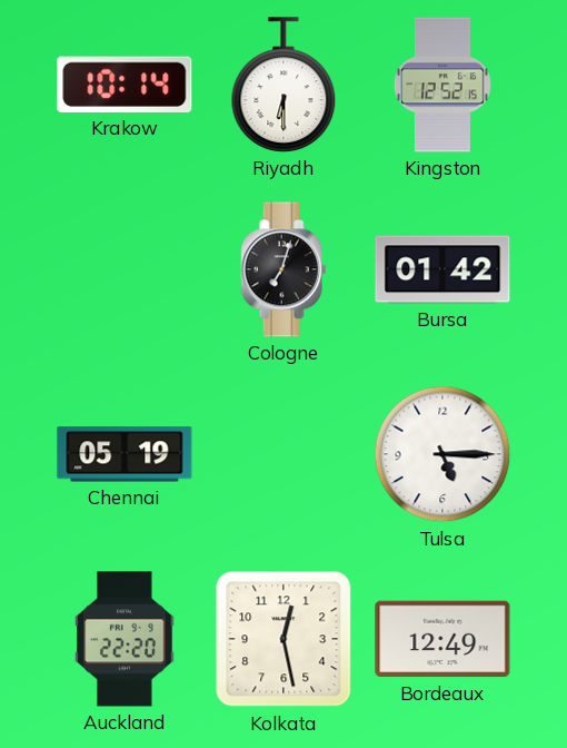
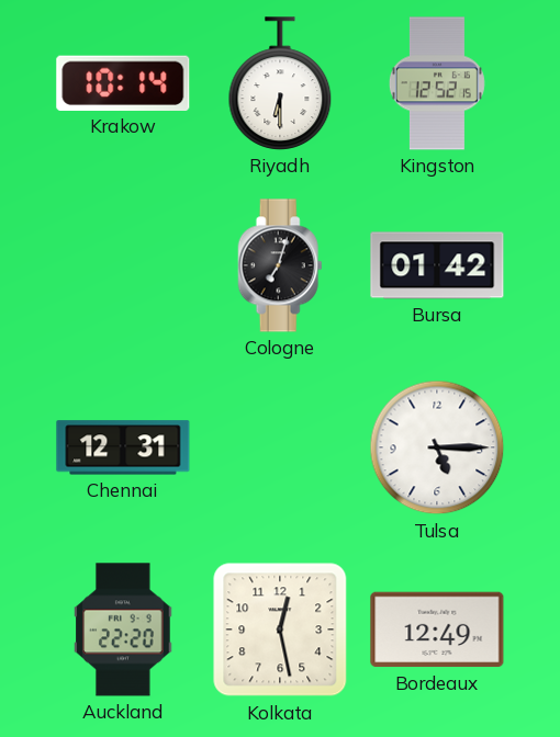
Chennai: 05:19 -> 12:31 (123, 447)
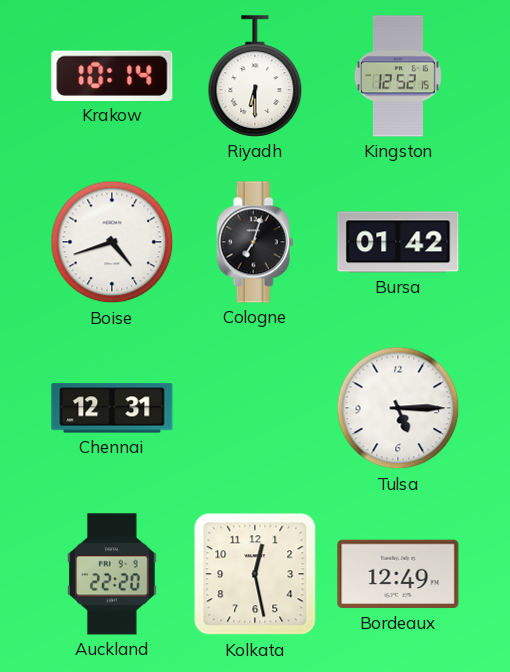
Boise: none -> 4:42 (112, 242)
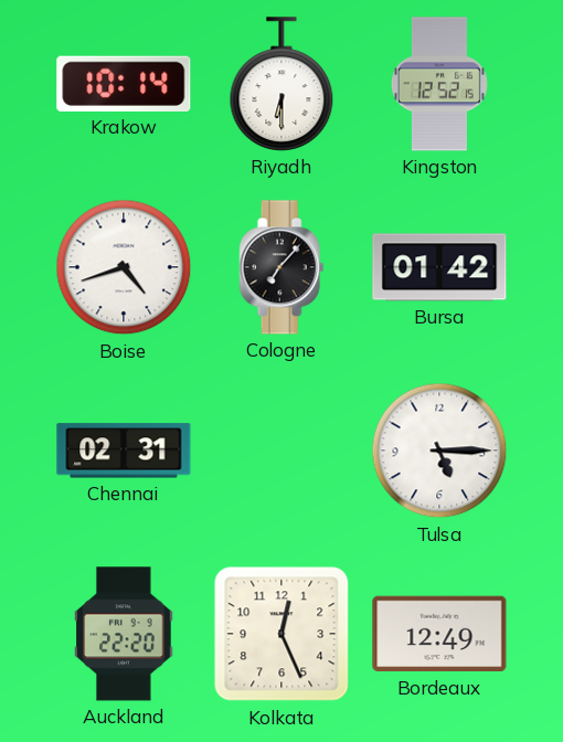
Cologne: 7:03 -> 7:07 (281, 267)
Chennai: 12:31 -> 02:31 (124, 451)
Kolkata: 12:28 -> 12:26 (281, 634)
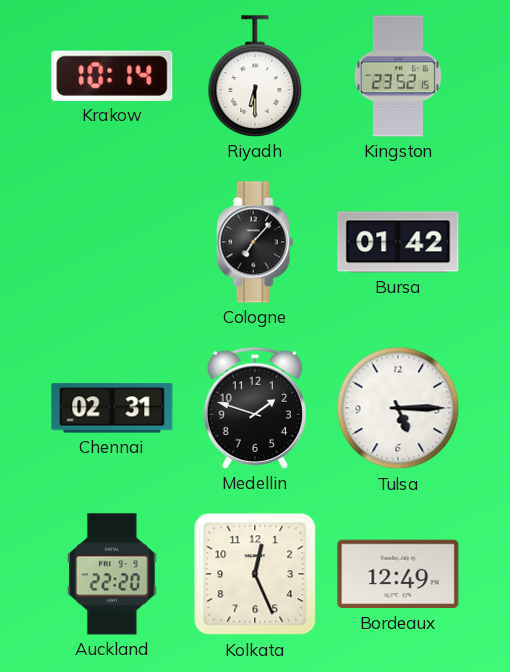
Kingston: 12:52 -> 23:52 (398, 76)
Boise: 4:42 -> none (124, 267)
Medellin: none -> 1:48 (255, 408)
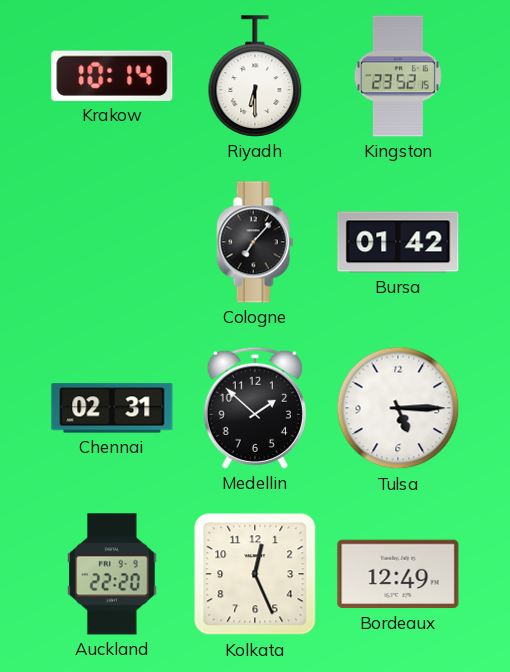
Medellin: 1:48 -> 1:52 (255, 408)
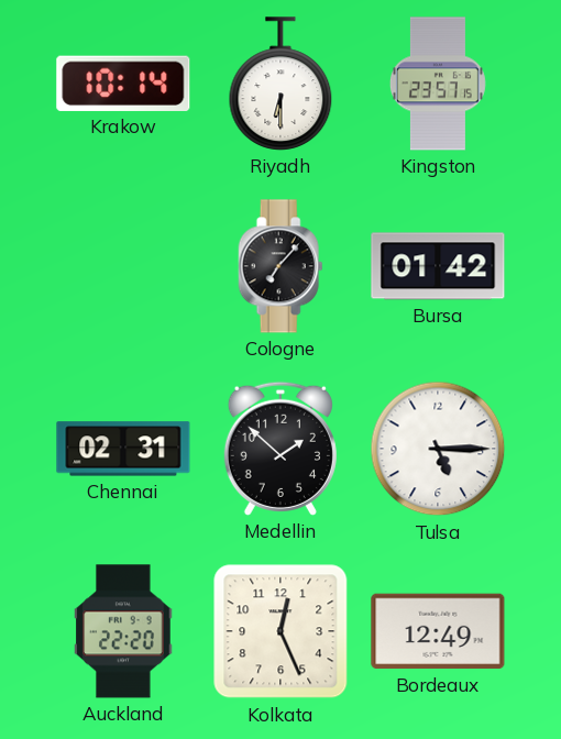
Kingston: 23:52 -> 23:57 (438, 84)
